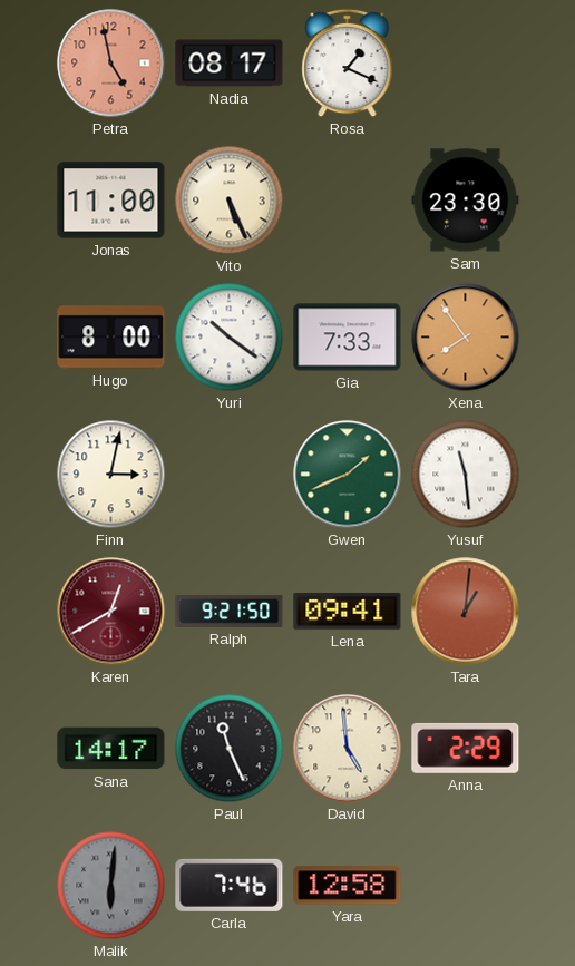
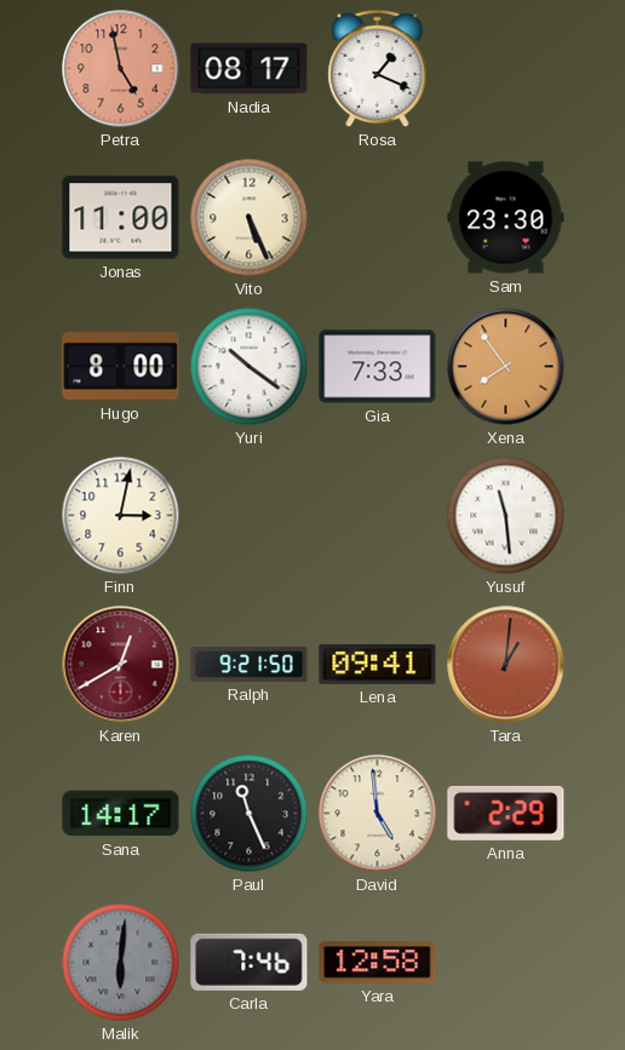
Gwen: 1:41 -> none (348, 475)
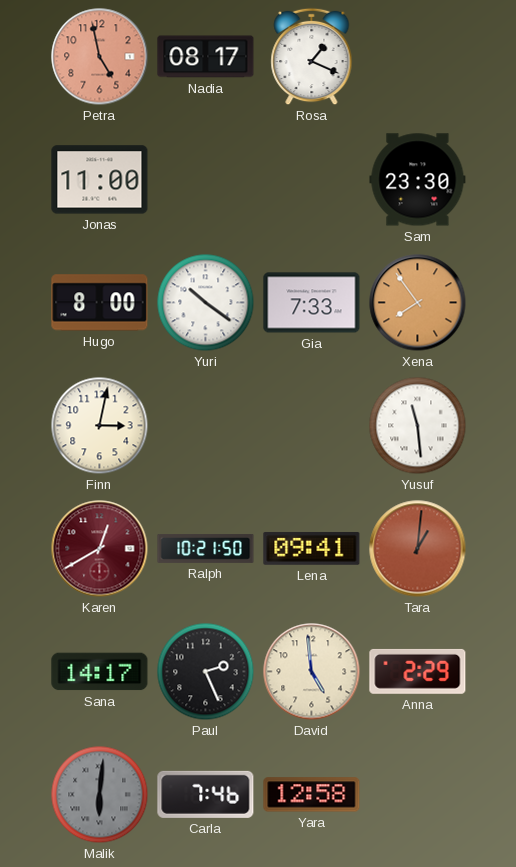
Vito: 5:26 -> none (250, 218)
Ralph: 9:21 -> 10:21 (206, 549)
Paul: 11:26 -> 2:26 (206, 672)
